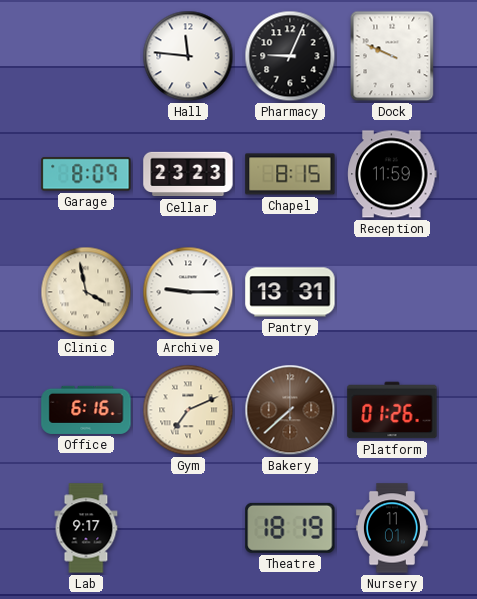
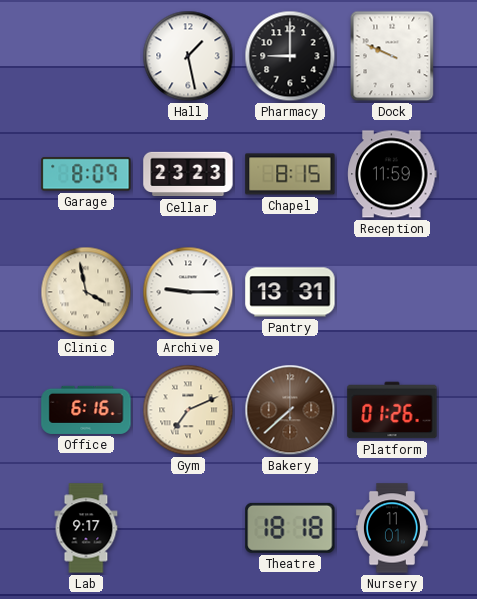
Hall: 11:46 -> 1:28 (188, 56)
Pharmacy: 9:04 -> 9:00 (290, 56)
Theatre: 18:19 -> 18:18 (290, 528)
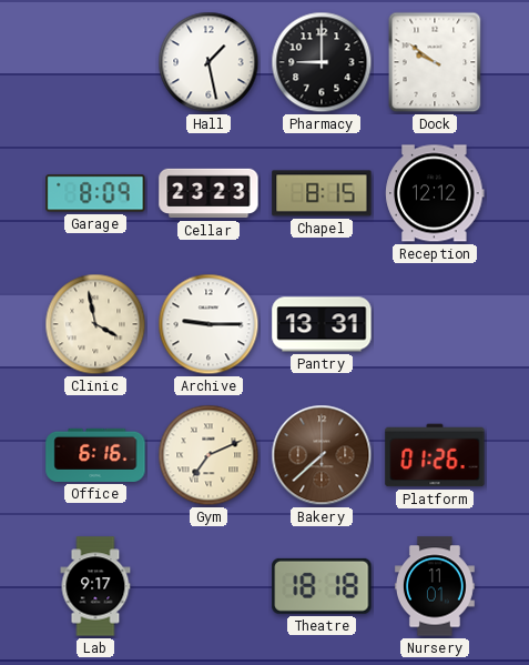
Dock: 9:49 -> 9:51 (435, 62)
Reception: 11:59 -> 12:12 (435, 193)
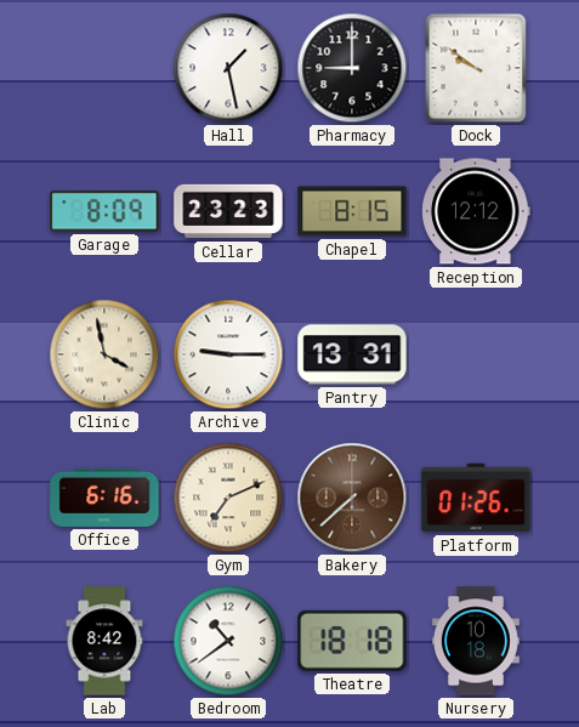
Lab: 9:17 -> 8:42 (104, 641)
Bedroom: none -> 10:39 (228, 641)
Nursery: 11:01 -> 10:18 (476, 641)
